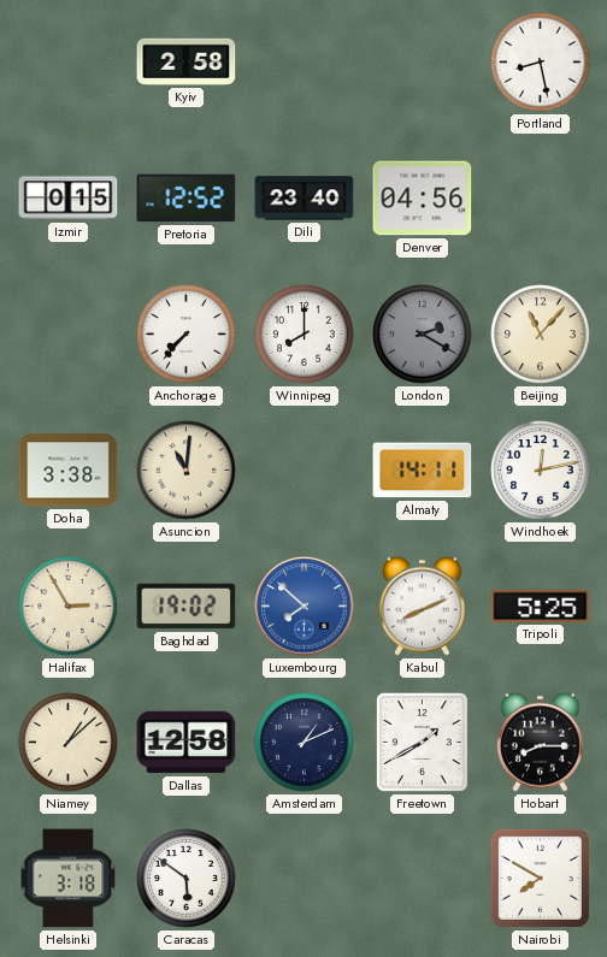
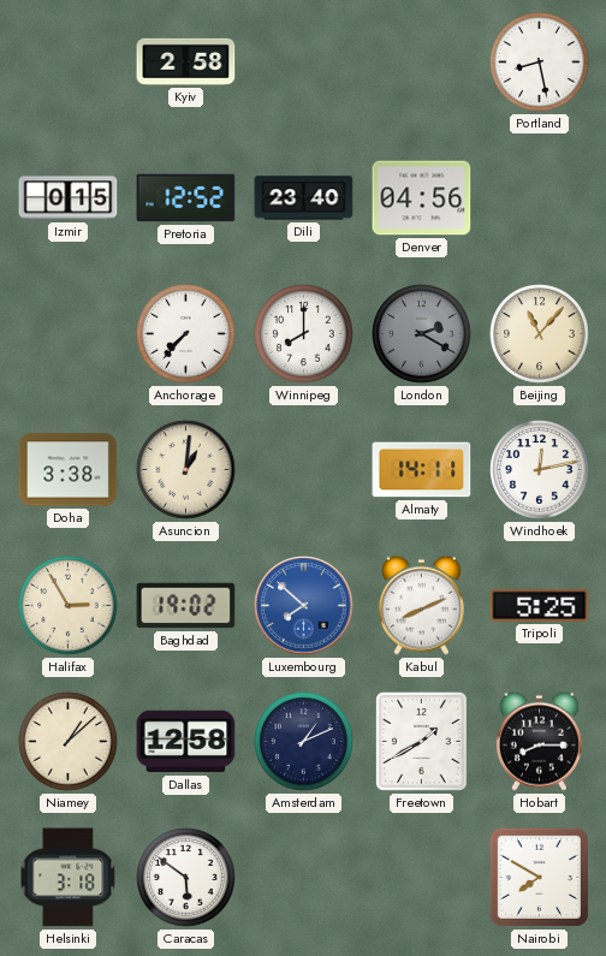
Asuncion: 11:01 -> 1:01 (186, 470)
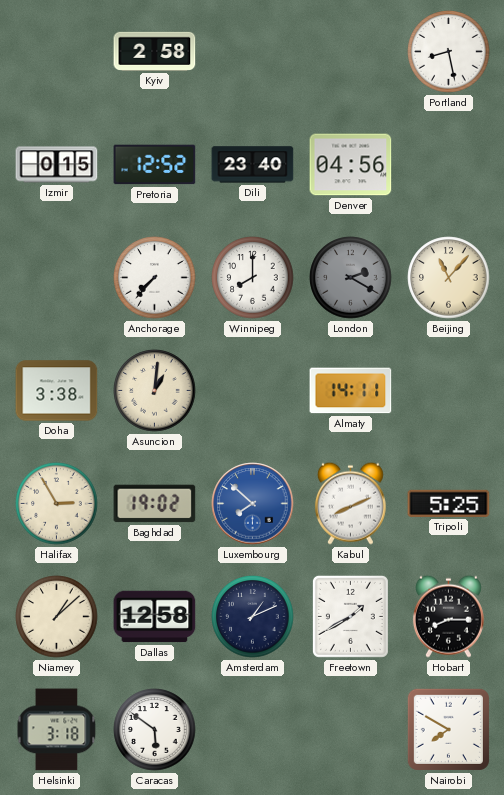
Windhoek: 12:13 -> none (540, 470)
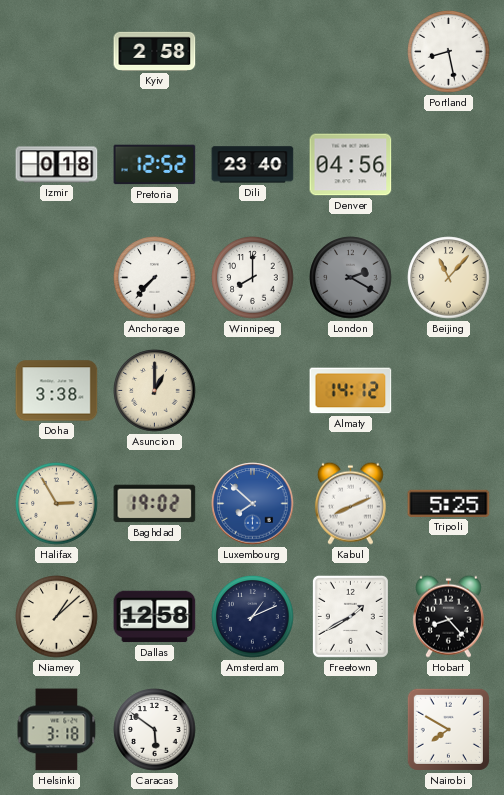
Izmir: 0:15 -> 0:18 (57, 165)
Asuncion: 1:01 -> 1:00 (155, 391)
Almaty: 14:11 -> 14:12 (351, 391)
Hobart: 8:15 -> 8:23 (448, 616)
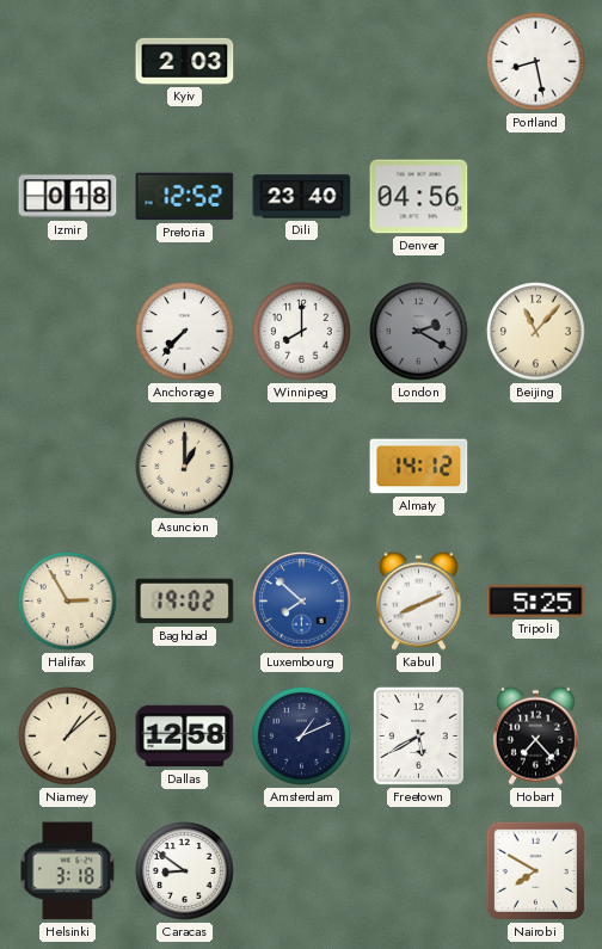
Kyiv: 2:58 -> 2:03 (185, 61)
Doha: 3:38 -> none (57, 391)
Freetown: 1:40 -> 5:40 (418, 735)
Hobart: 8:23 -> 7:23 (535, 735)
Caracas: 5:51 -> 8:51 (185, 871)
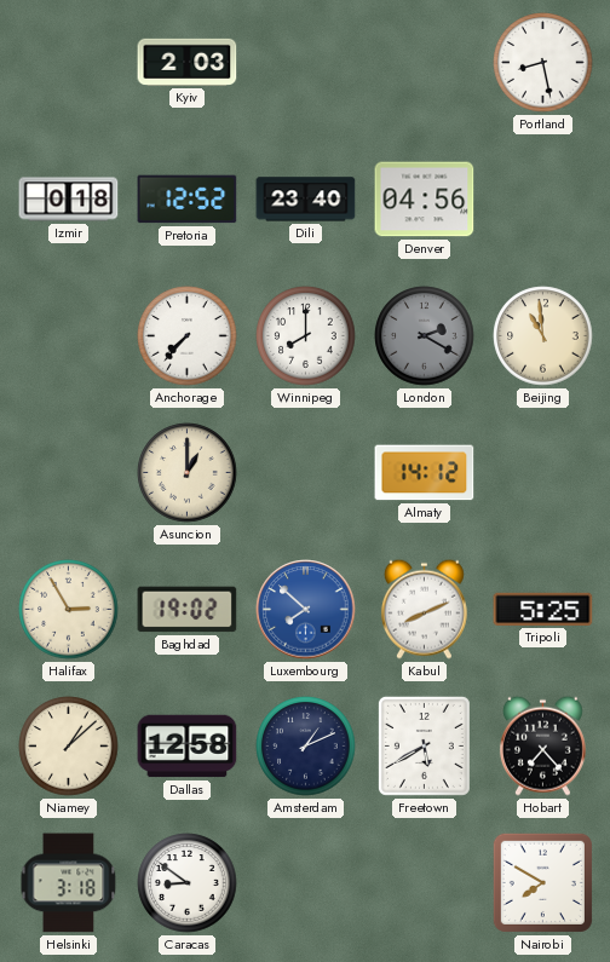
Beijing: 11:07 -> 10:59 (543, 336)
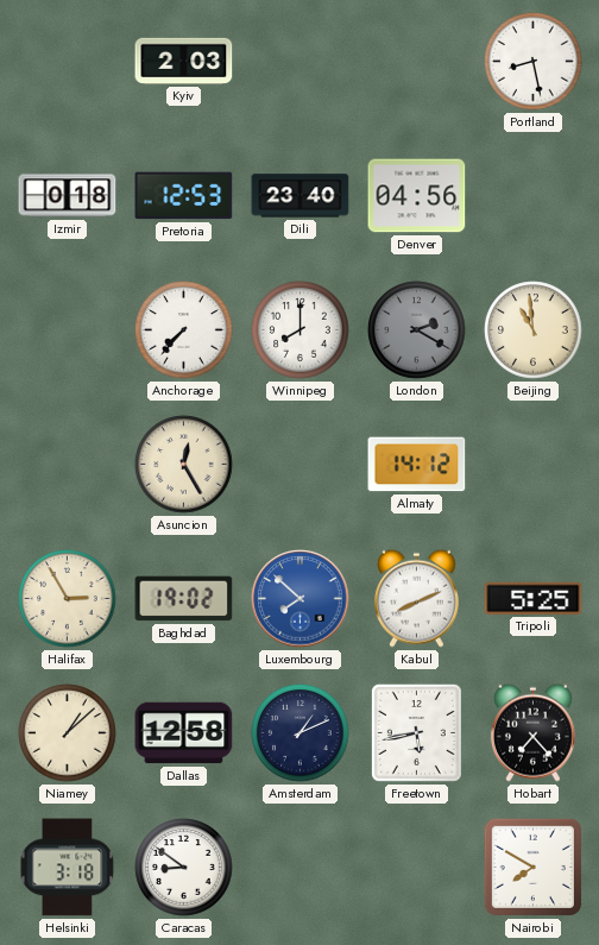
Pretoria: 12:52 -> 12:53 (184, 196)
Asuncion: 1:00 -> 12:25 (184, 465)
Freetown: 5:40 -> 5:43 (416, 732)
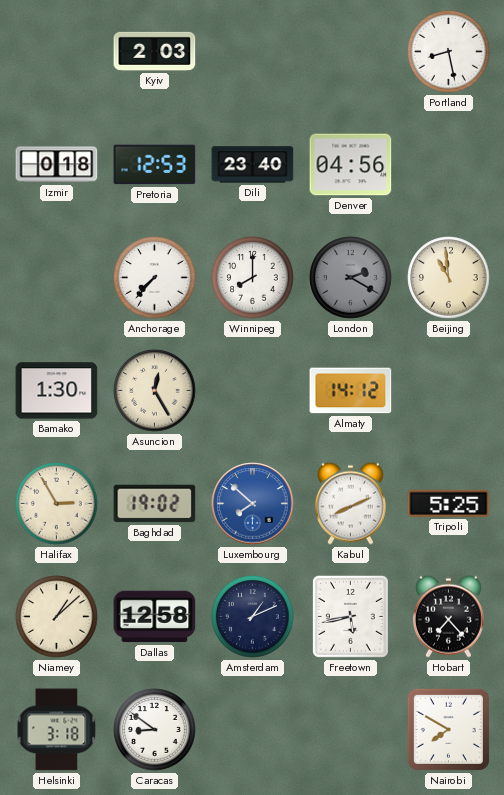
Bamako: none -> 1:30 (57, 391)
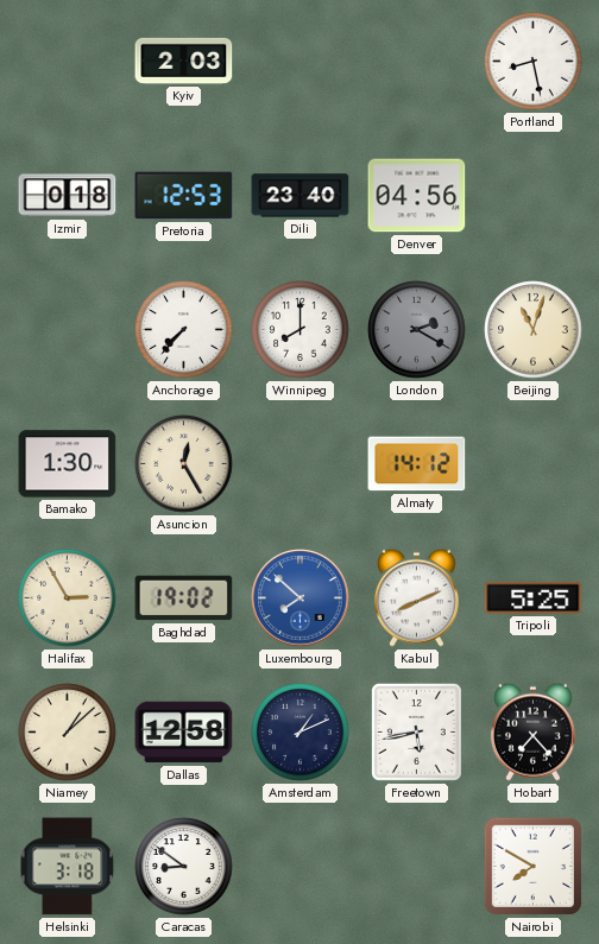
Beijing: 10:59 -> 11:03 (534, 330)
